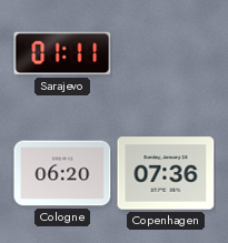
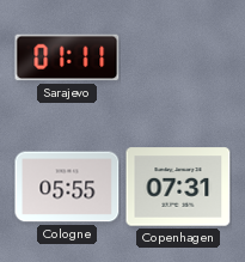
Cologne: 06:20 -> 05:55 (67, 187)
Copenhagen: 07:36 -> 07:31 (178, 187)
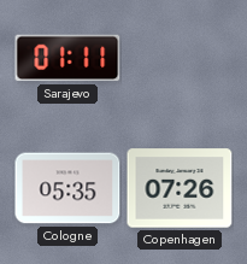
Cologne: 05:55 -> 05:35 (67, 188)
Copenhagen: 07:31 -> 07:26 (180, 188)
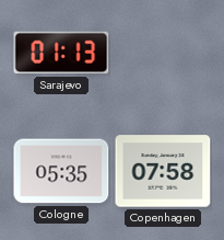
Sarajevo: 01:11 -> 01:13 (61, 53)
Copenhagen: 07:26 -> 07:58 (163, 171)
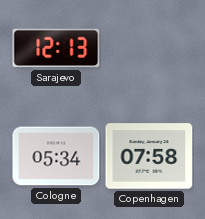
Sarajevo: 01:13 -> 12:13 (56, 48)
Cologne: 05:35 -> 05:34 (56, 156)
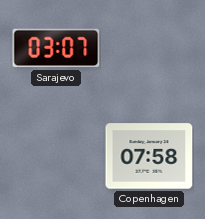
Sarajevo: 12:13 -> 03:07 (56, 48)
Cologne: 05:34 -> none (56, 156)
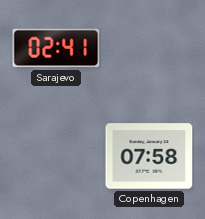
Sarajevo: 03:07 -> 02:41 (56, 48)
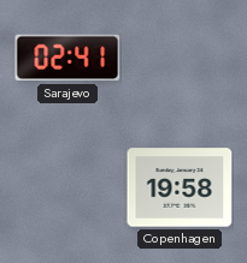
Copenhagen: 07:58 -> 19:58 (180, 187)
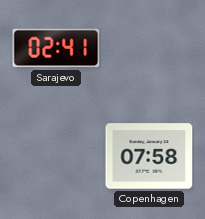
Copenhagen: 19:58 -> 07:58 (149, 156)
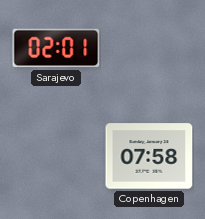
Sarajevo: 02:41 -> 02:01 (56, 48)
